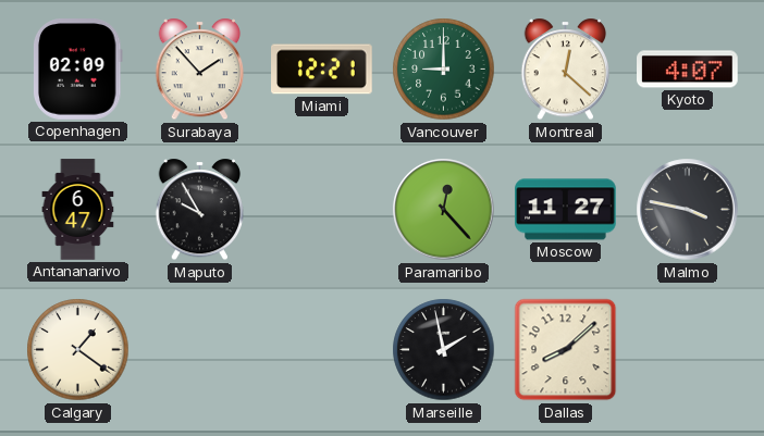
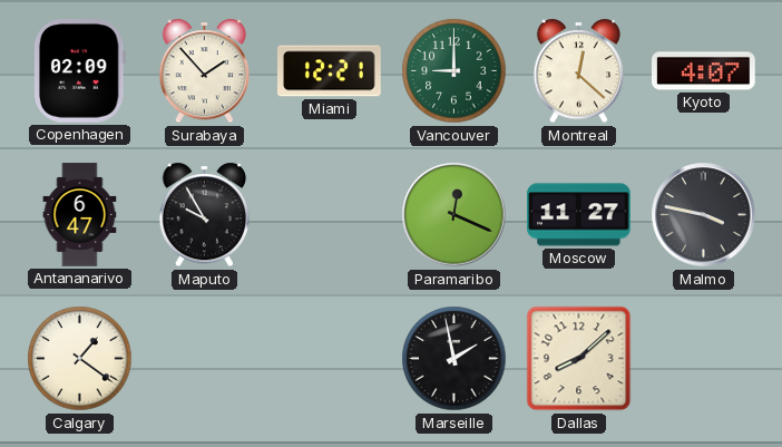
Paramaribo: 12:23 -> 12:19 (454, 215)
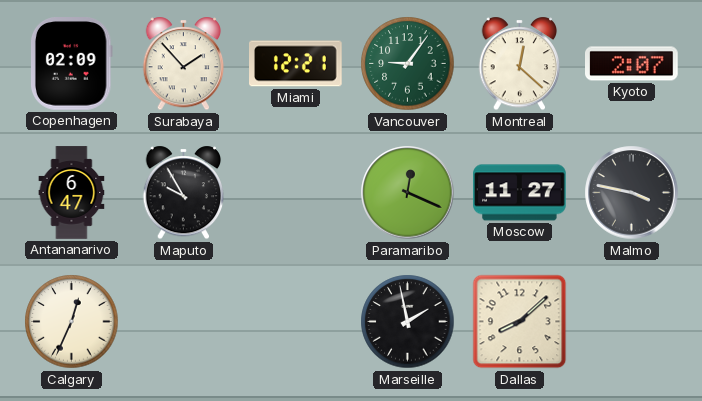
Vancouver: 9:00 -> 9:06 (408, 64)
Kyoto: 4:07 -> 2:07 (632, 64)
Calgary: 1:21 -> 12:34 (72, 322)
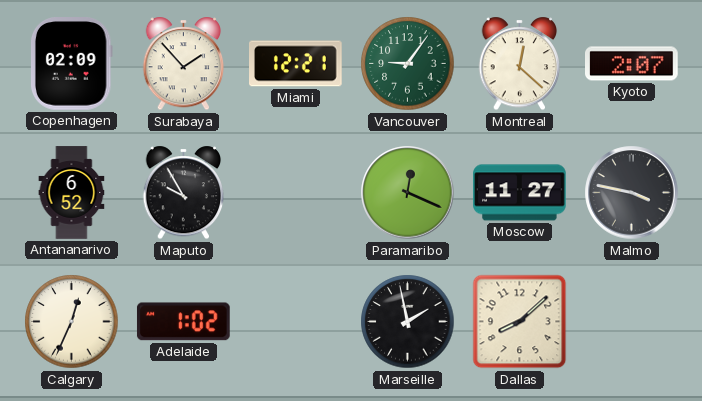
Antananarivo: 6:47 -> 6:52 (72, 193)
Adelaide: none -> 1:02 (183, 322)
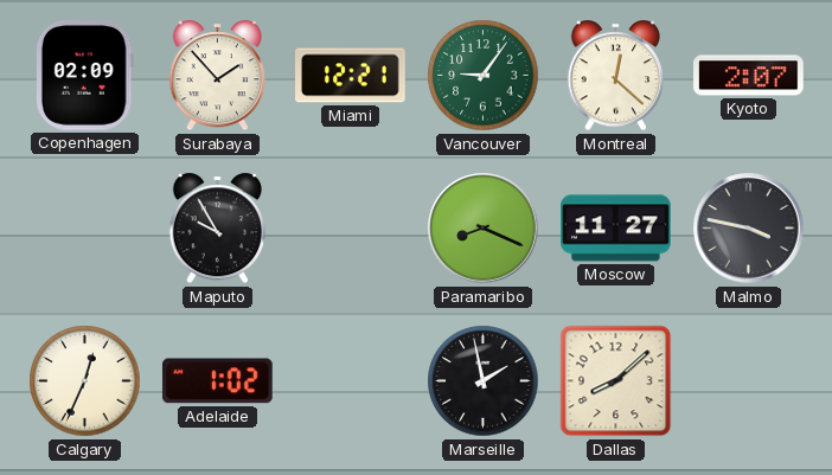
Antananarivo: 6:52 -> none (72, 193)
Paramaribo: 12:19 -> 8:19 (484, 229)
